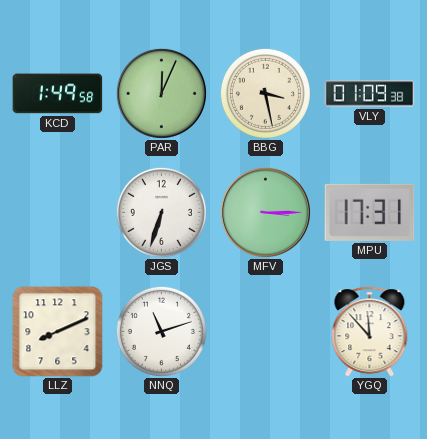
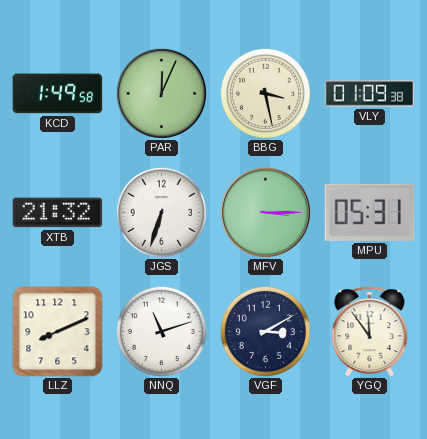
XTB: none -> 21:32 (58, 213)
MPU: 17:31 -> 05:31 (370, 212)
VGF: none -> 3:10 (265, 331)
YGQ: 11:53 -> 11:54 (370, 332)
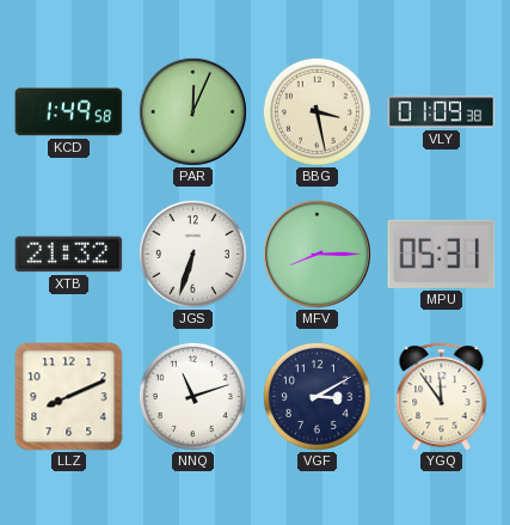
MFV: 3:15 -> 8:15 (317, 254)
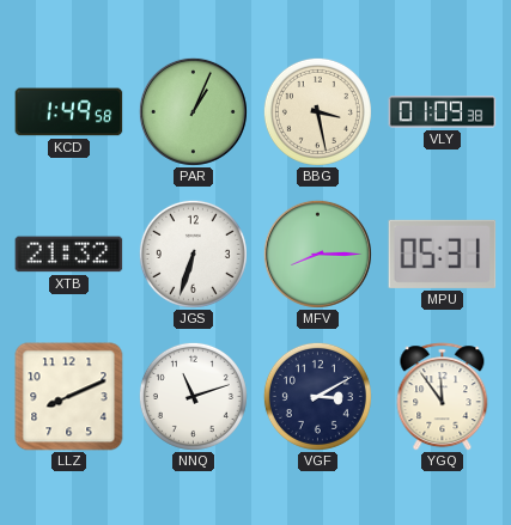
PAR: 12:04 -> 1:04 (193, 111)
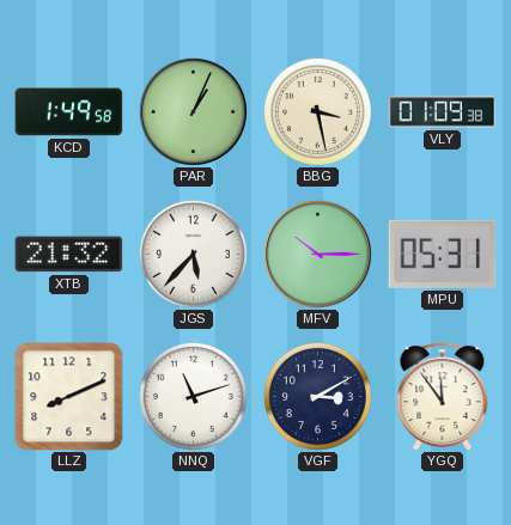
JGS: 6:33 -> 5:37 (193, 254)
MFV: 8:15 -> 10:15 (317, 254)
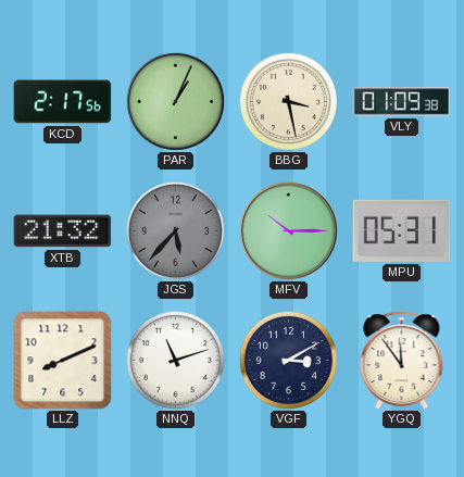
KCD: 1:49 -> 2:17 (63, 102)
JGS dial: white -> grey (175, 230)
